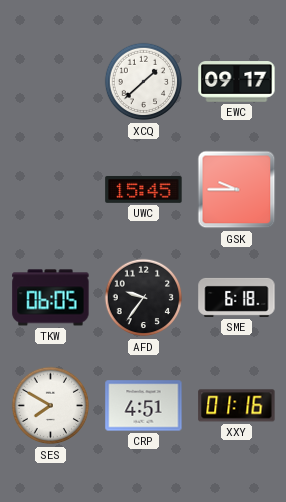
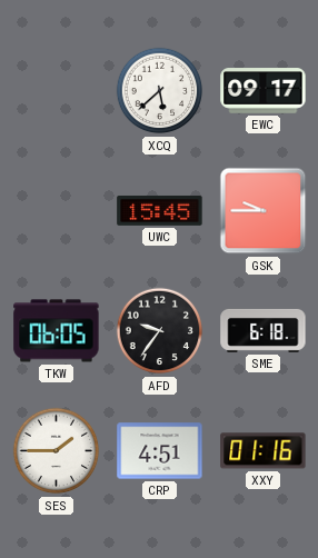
XCQ: 1:38 -> 5:38 (160, 91)
SES: 7:50 -> 1:45 (57, 451)
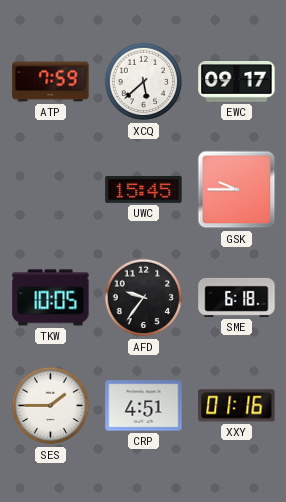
ATP: none -> 7:59 (51, 82)
TKW: 06:05 -> 10:05 (51, 298)
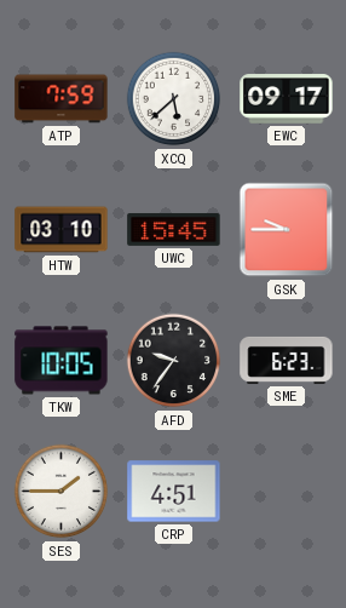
HTW: none -> 03:10 (62, 230)
SME: 6:18 -> 6:23 (287, 360)
XXY: 01:16 -> none (237, 406)
